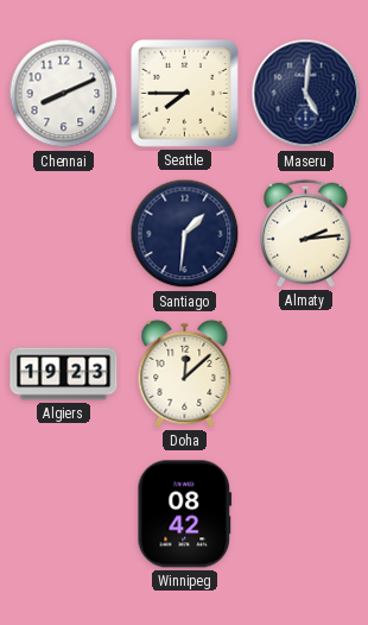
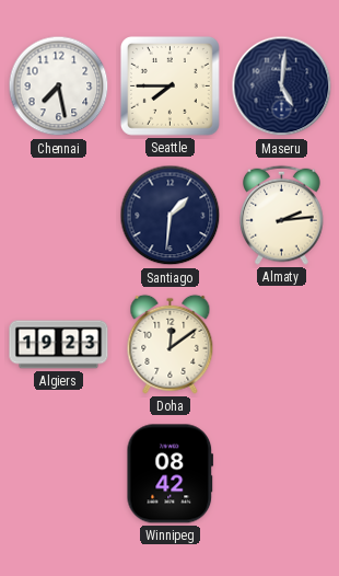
Chennai: 8:11 -> 7:28 (59, 87)
Doha: 12:08 -> 12:09 (171, 344)
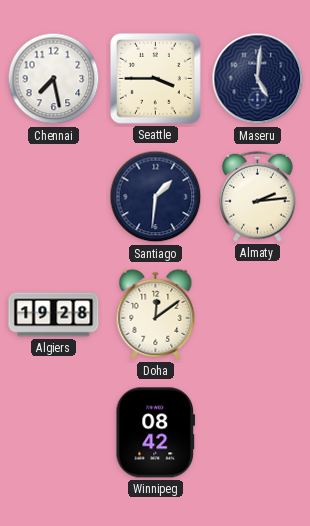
Seattle: 7:45 -> 3:45 (155, 78)
Algiers: 19:23 -> 19:28 (54, 315)
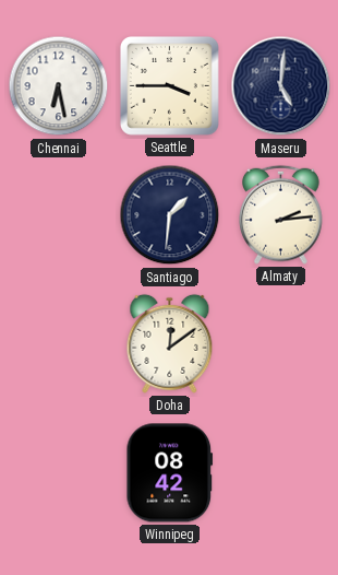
Chennai: 7:28 -> 6:28 (59, 86)
Algiers: 19:28 -> none (54, 315)
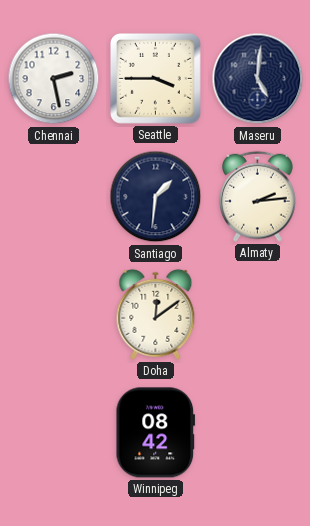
Chennai: 6:28 -> 2:28 (54, 79)
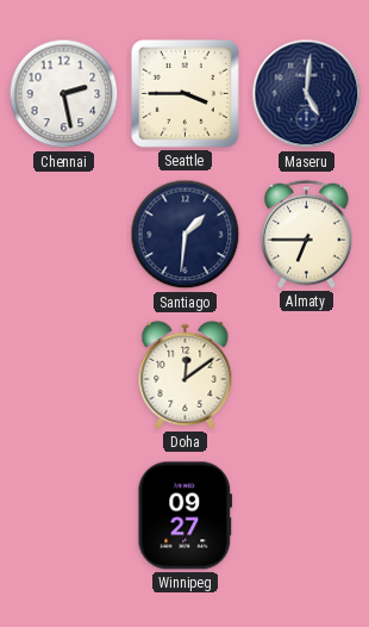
Almaty: 2:14 -> 6:45 (307, 234)
Winnipeg: 08:42 -> 09:27 (186, 516)
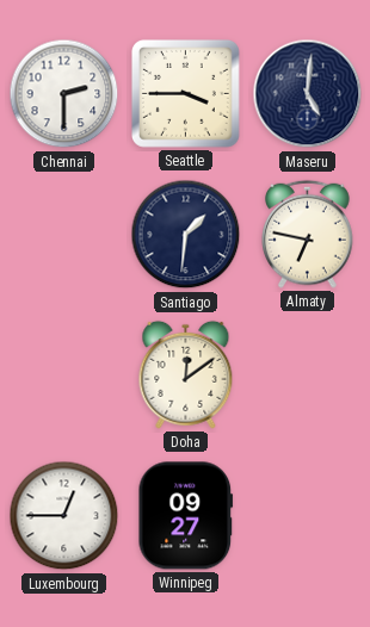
Chennai: 2:28 -> 2:30 (64, 94)
Almaty: 6:45 -> 6:47 (308, 234)
Luxembourg: none -> 12:45 (64, 516)
